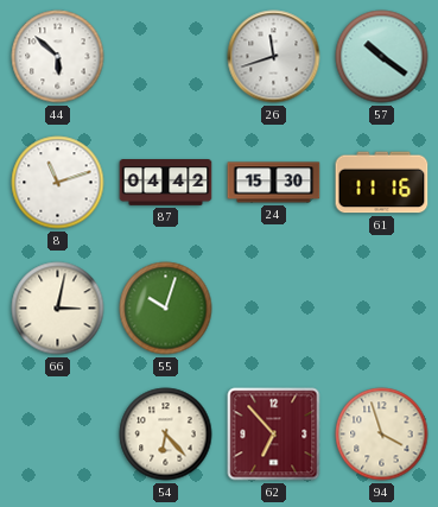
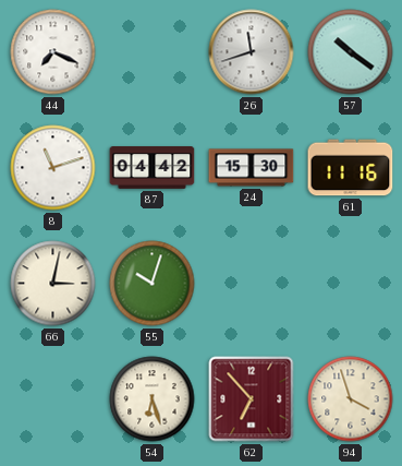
44: 5:52 -> 7:19 (53, 52)
54: 6:23 -> 6:27 (153, 399)
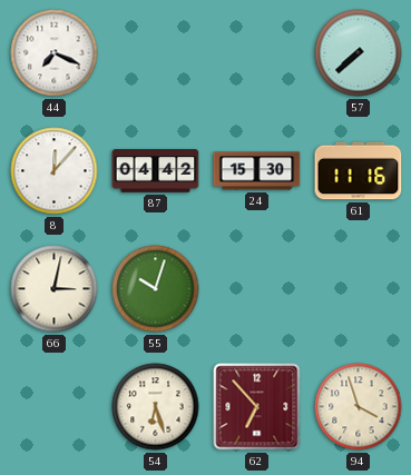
26: 11:42 -> none (252, 52)
57: 10:21 -> 7:38 (359, 53)
8: 11:12 -> 12:07 (55, 171)
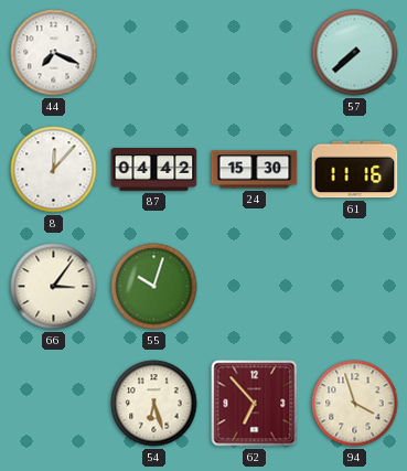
66: 3:02 -> 3:06 (54, 287)
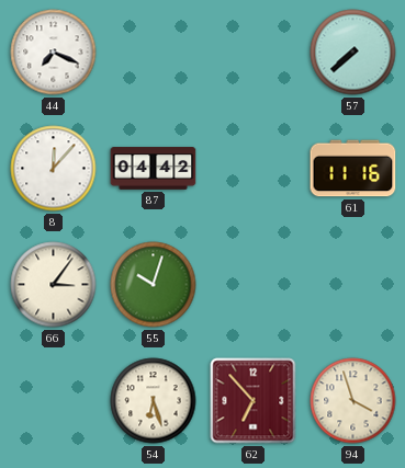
24: 15:30 -> none (255, 170)
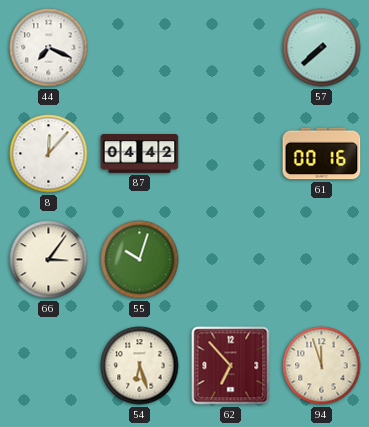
61: 11:16 -> 00:16 (322, 154)
94: 3:57 -> 11:57 (322, 366)
